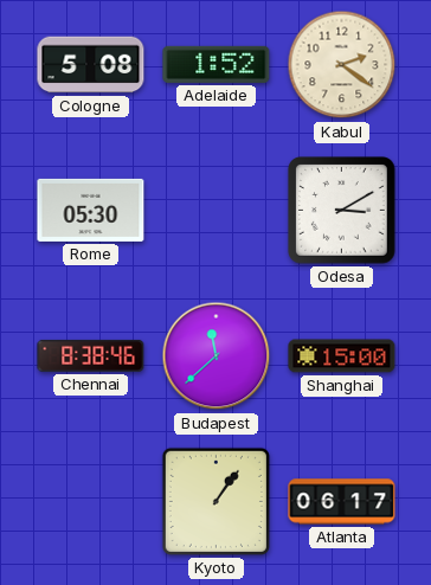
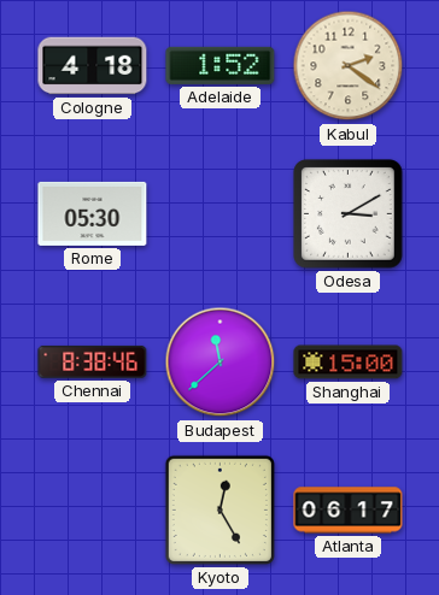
Cologne: 5:08 -> 4:18 (93, 66)
Kyoto: 1:06 -> 12:25 (219, 509)
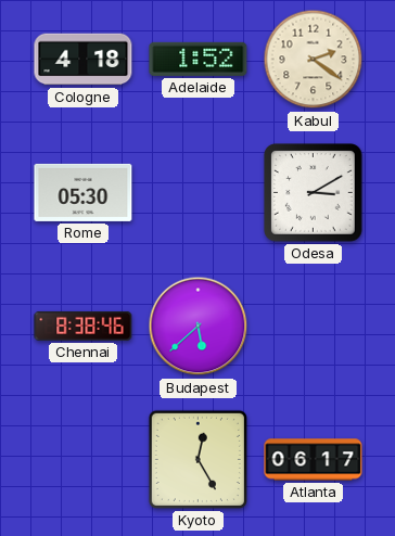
Budapest: 11:38 -> 5:38 (199, 327)
Shanghai: 15:00 -> none (349, 363)
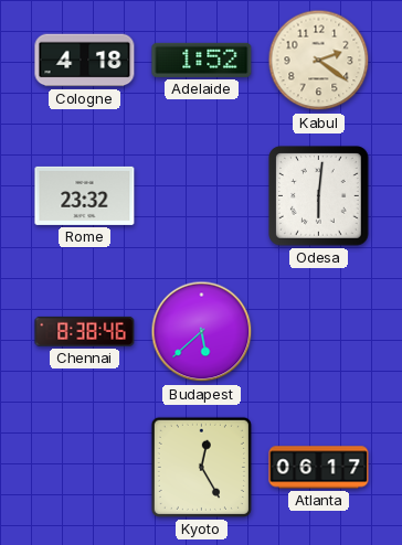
Rome: 05:30 -> 23:32 (85, 195)
Odesa: 3:10 -> 6:01 (319, 196)
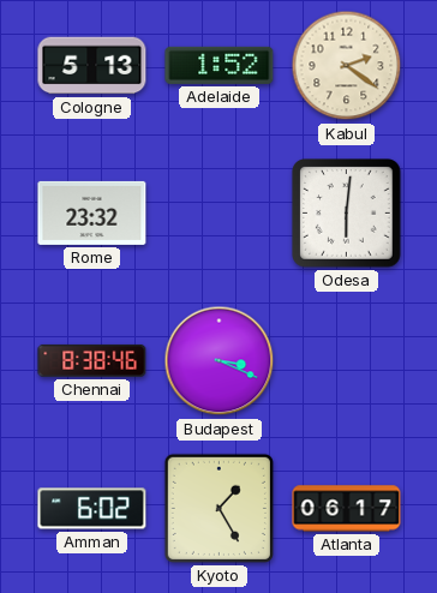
Cologne: 4:18 -> 5:13 (92, 66)
Budapest: 5:38 -> 3:19 (220, 361)
Amman: none -> 6:02 (92, 509)
Kyoto: 12:25 -> 1:25 (218, 508)
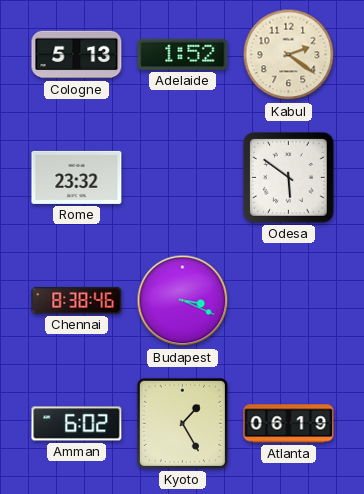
Odesa: 6:01 -> 5:51 (289, 178)
Atlanta: 06:17 -> 06:19 (289, 424)
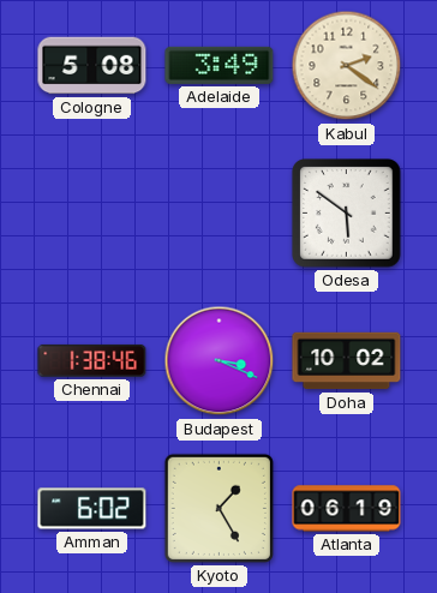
Cologne: 5:13 -> 5:08 (92, 66)
Adelaide: 1:52 -> 3:49 (220, 65)
Rome: 23:32 -> none (77, 177)
Chennai: 8:38 -> 1:38 (92, 360)
Doha: none -> 10:02 (347, 361)
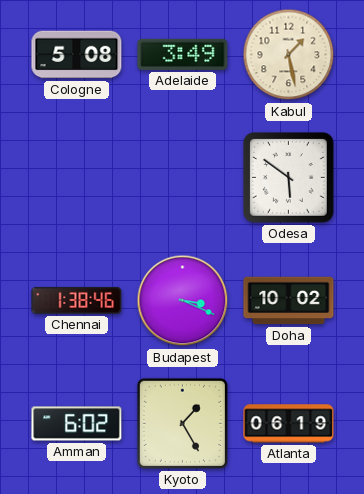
Kabul: 2:21 -> 1:28 (289, 55)
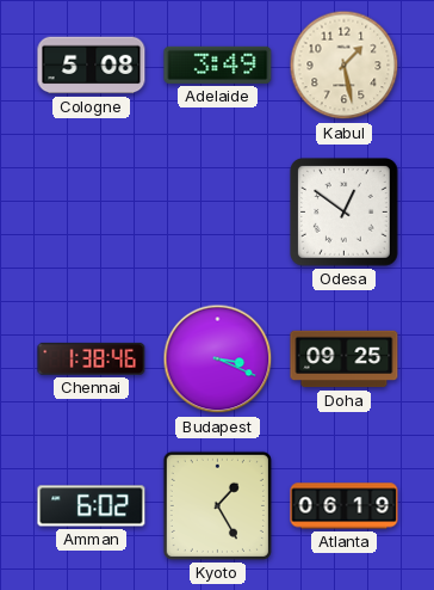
Odesa: 5:51 -> 12:51 (345, 213)
Doha: 10:02 -> 09:25 (345, 359)
